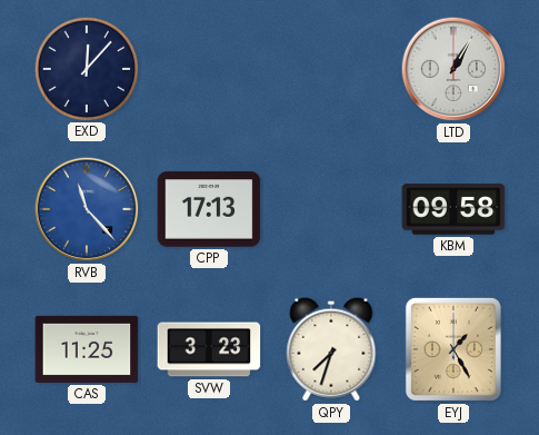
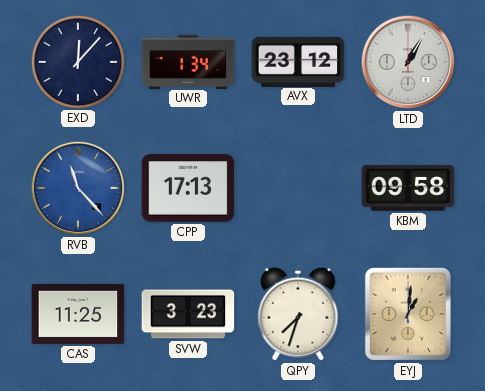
UWR: none -> 1:34 (188, 61)
AVX: none -> 23:12 (298, 61)
EYJ: 1:25 -> 1:01 (408, 314)
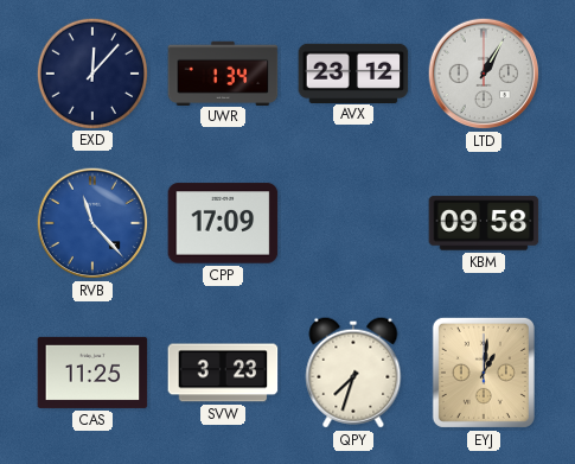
CPP: 17:13 -> 17:09 (223, 223)
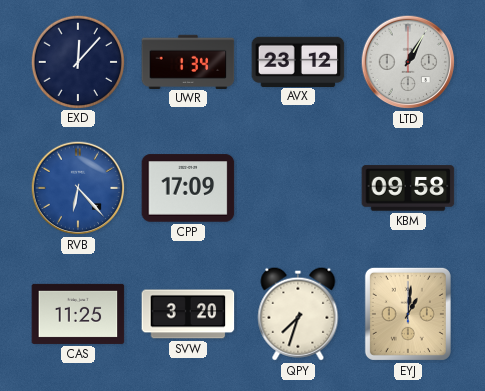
RVB: 11:23 -> 6:23 (78, 188)
SVW: 3:23 -> 3:20 (188, 314)
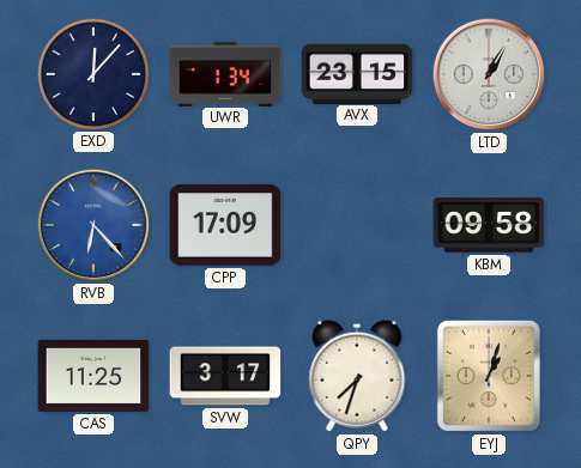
AVX: 23:12 -> 23:15 (357, 73)
SVW: 3:20 -> 3:17 (225, 376)
EYJ: 1:01 -> 1:03 (489, 376)
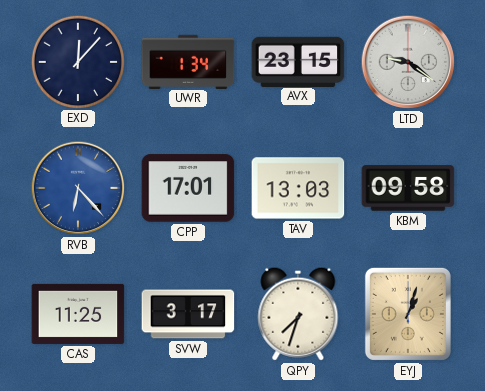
LTD: 1:05 -> 9:21 (408, 62)
CPP: 17:09 -> 17:01 (188, 188)
TAV: none -> 13:03 (298, 188)
